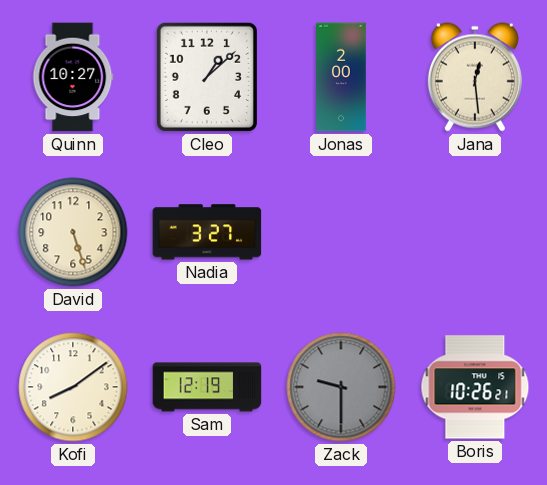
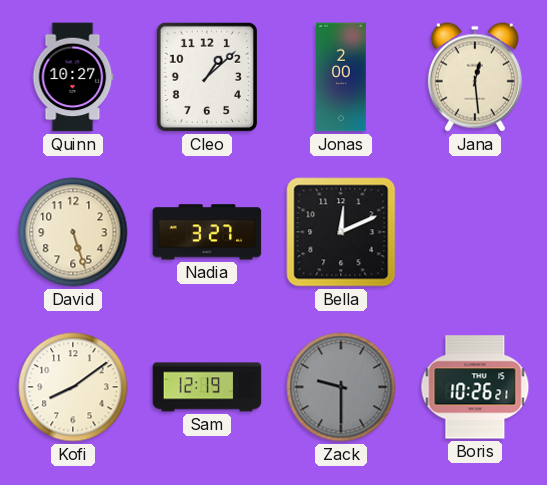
Bella: none -> 12:11 (341, 232)
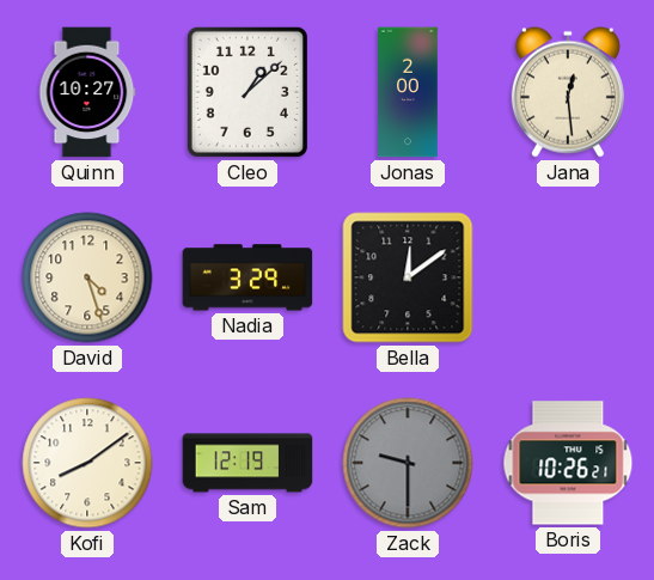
David: 5:27 -> 4:27 (87, 277)
Nadia: 3:27 -> 3:29 (247, 277)
Bella: 12:11 -> 12:09 (408, 277)
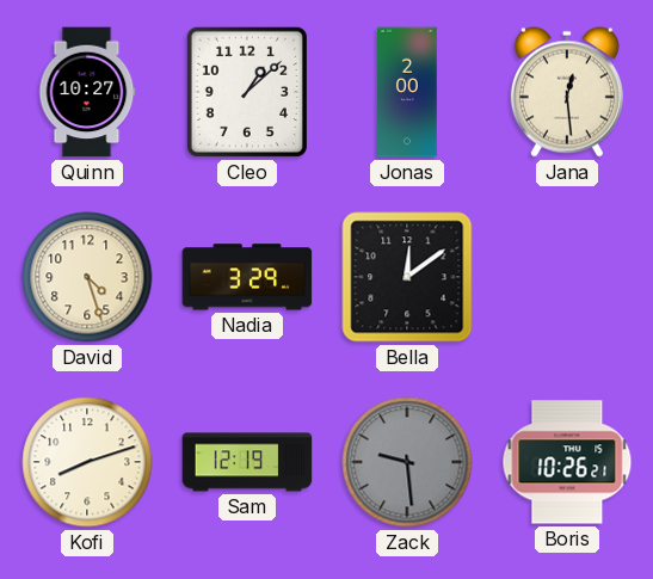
Kofi: 8:09 -> 8:12 (87, 462)
Zack: 9:30 -> 9:29 (407, 462)
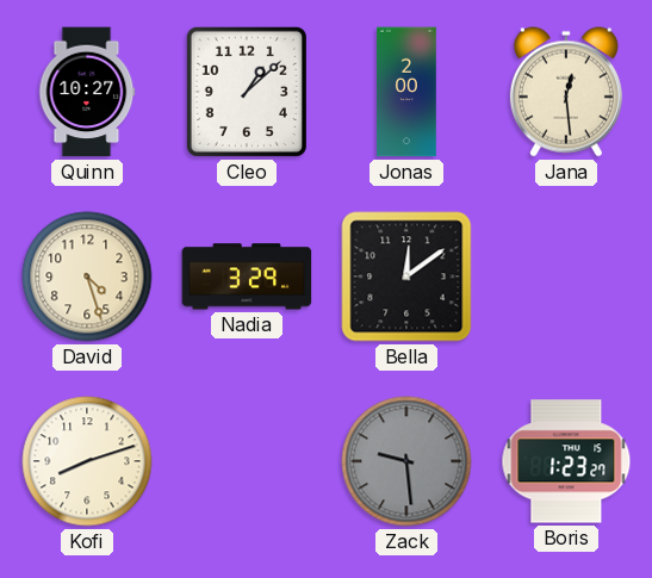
Sam: 12:19 -> none (247, 462)
Boris: 10:26 -> 1:23 (566, 461)
